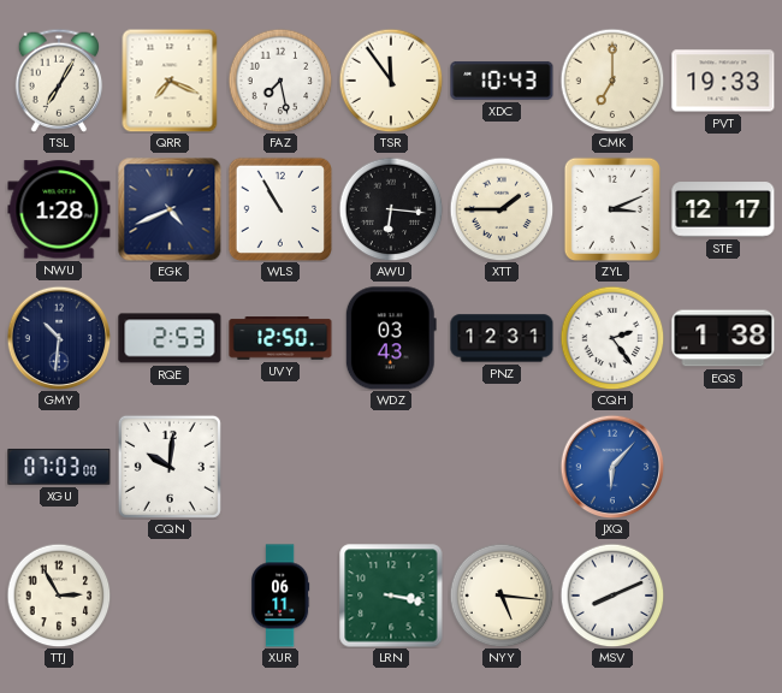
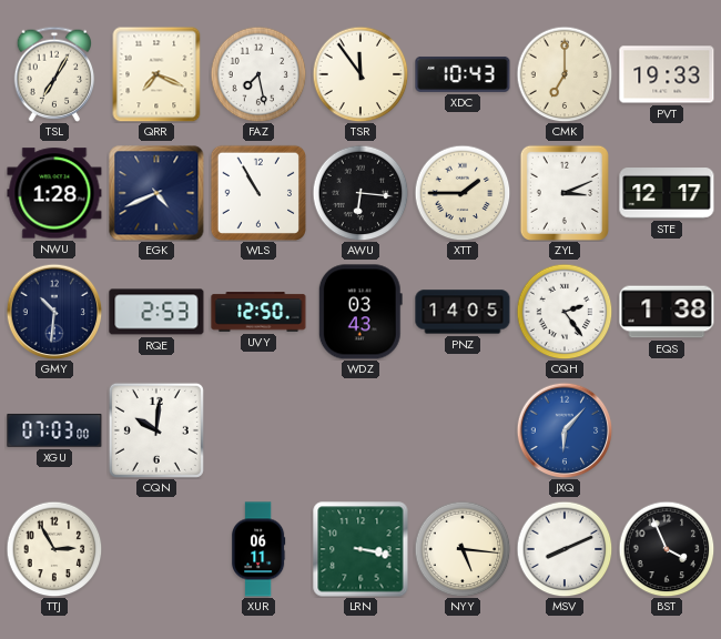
PNZ: 12:31 -> 14:05 (463, 312)
BST: none -> 3:56 (667, 549)
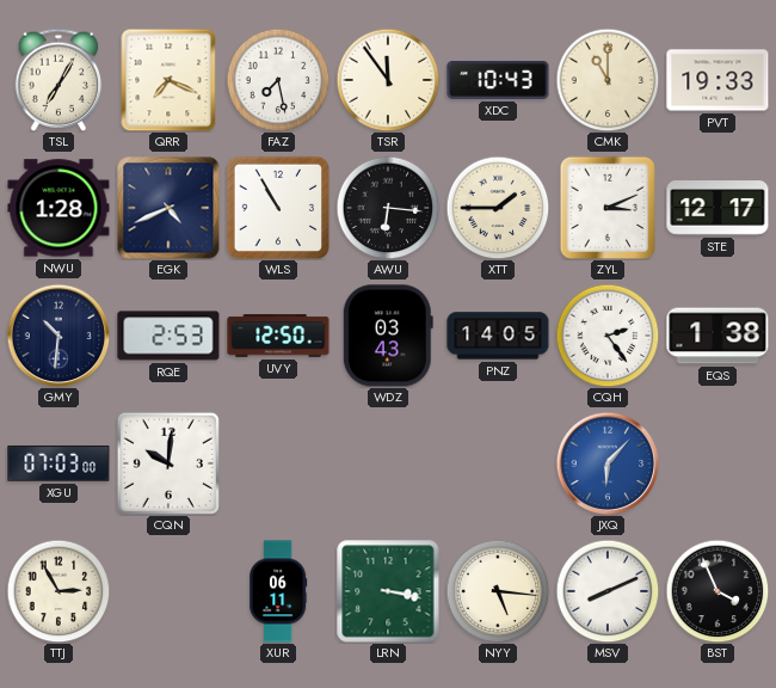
CMK: 7:00 -> 11:00 (608, 80)
